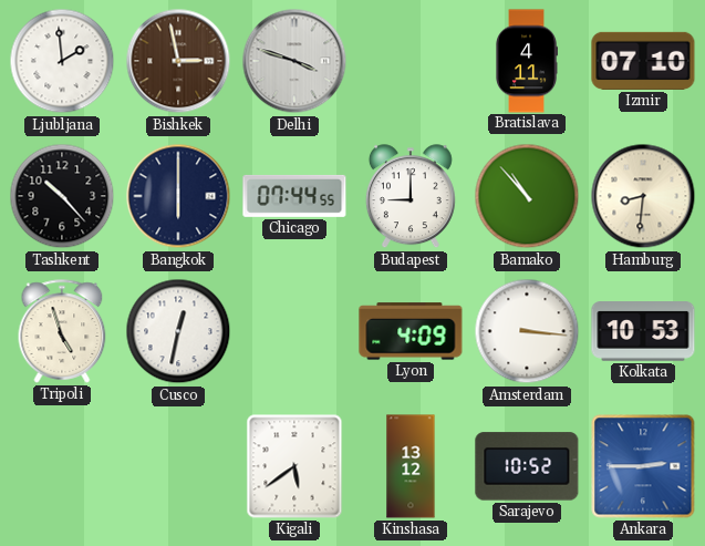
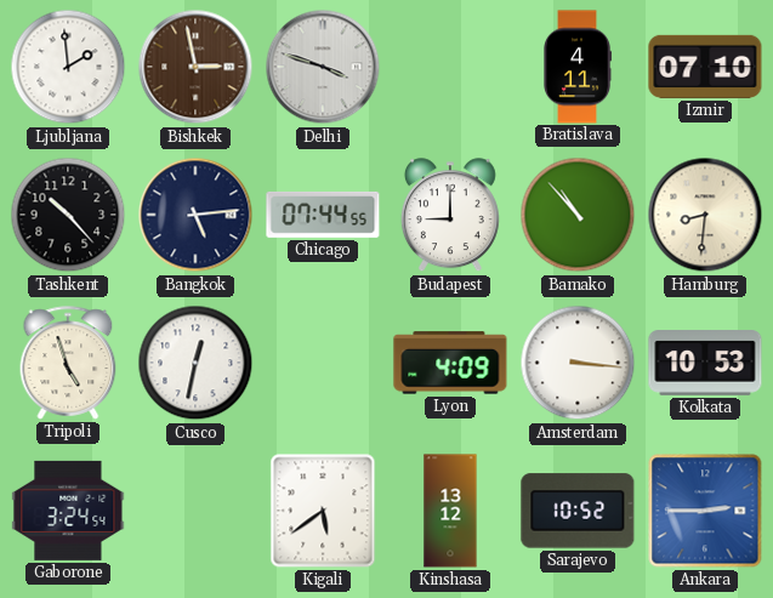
Bangkok: 6:00 -> 5:14 (195, 215)
Gaborone: none -> 3:24 (68, 511)
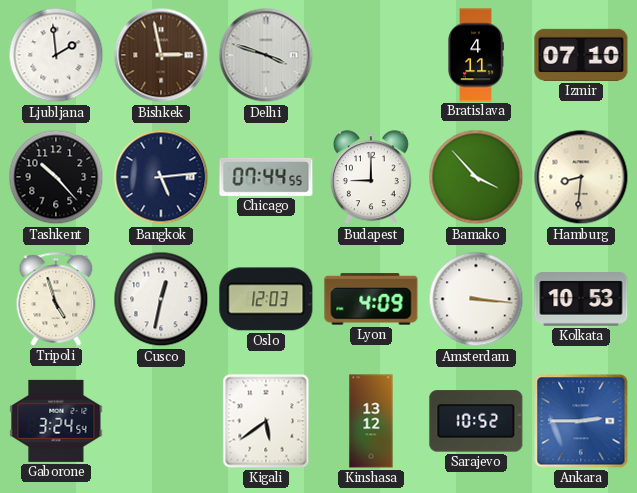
Bamako: 10:53 -> 3:53 (476, 177)
Oslo: none -> 12:03 (266, 299)
